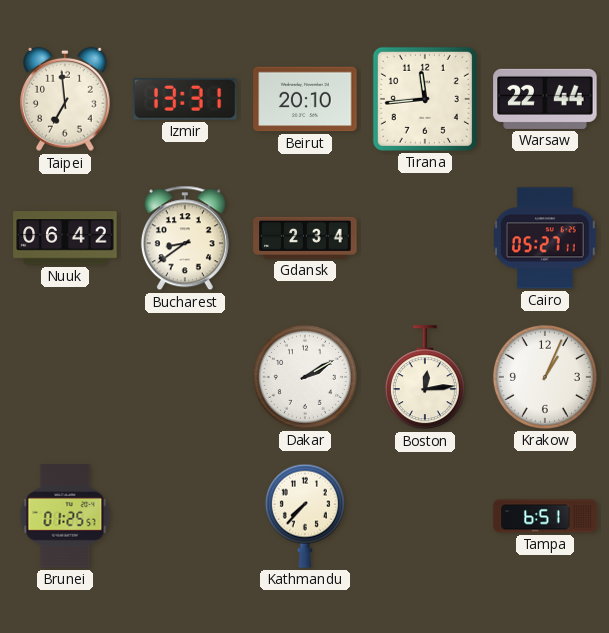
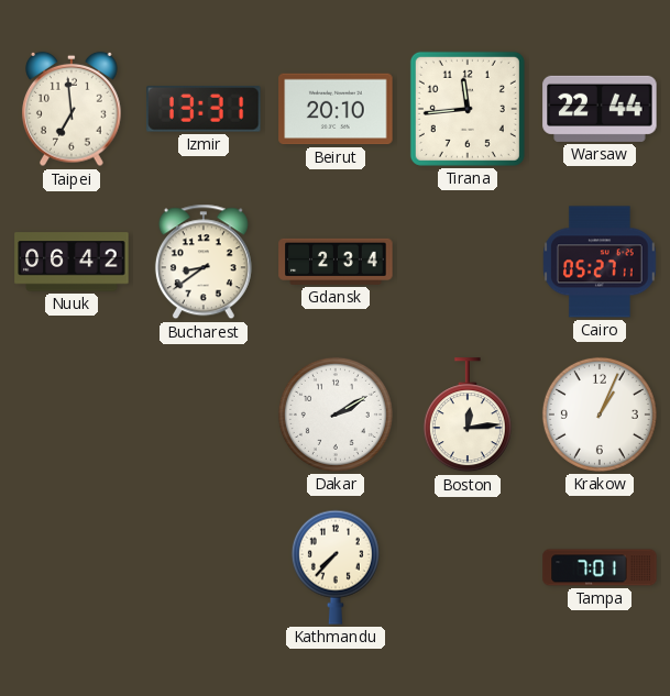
Brunei: 01:25 -> none (65, 516)
Tampa: 6:51 -> 7:01 (600, 567)
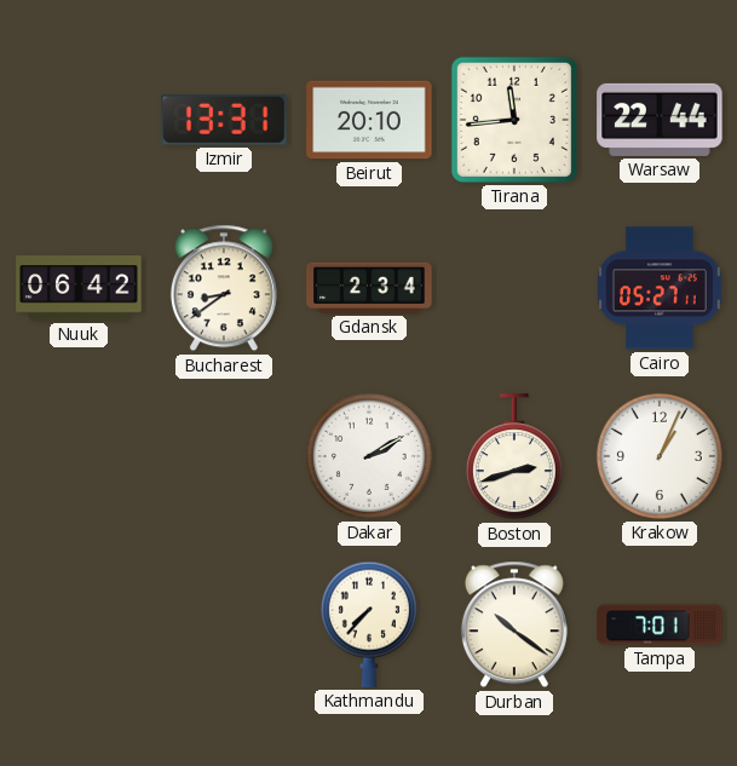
Taipei: 6:59 -> none (73, 109)
Boston: 12:14 -> 2:42 (514, 457)
Durban: none -> 10:21 (514, 624)
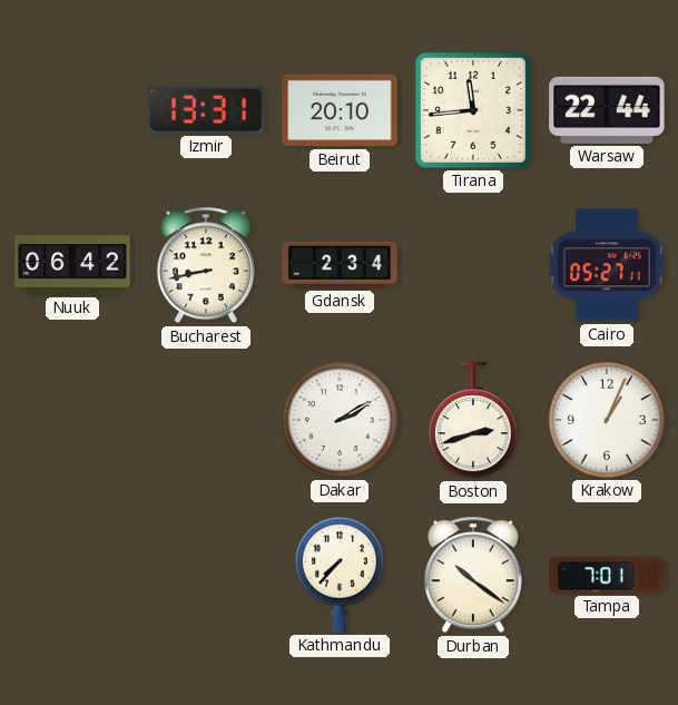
Bucharest: 8:39 -> 8:43 (206, 265)
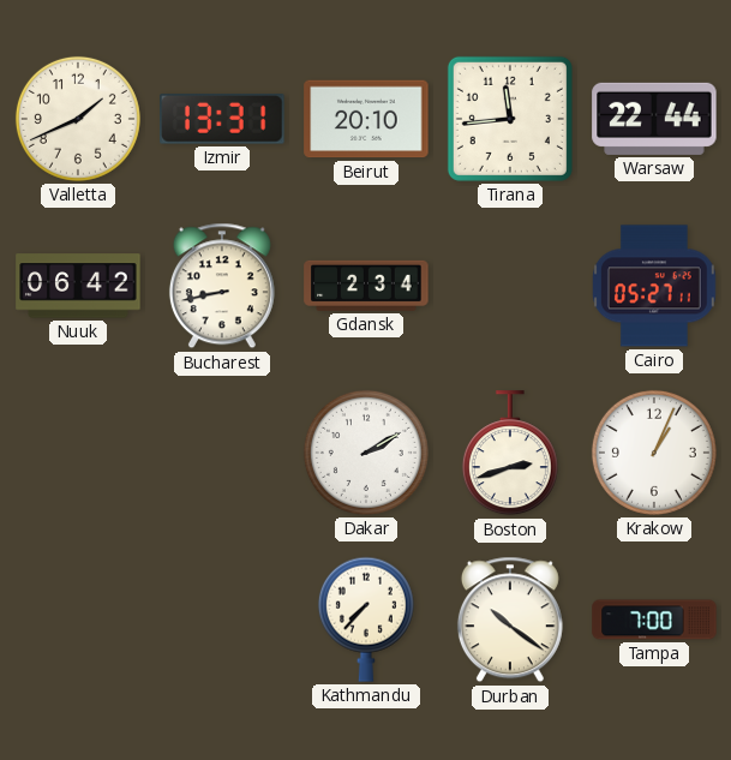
Valletta: none -> 1:41 (78, 119)
Tampa: 7:01 -> 7:00 (654, 620)
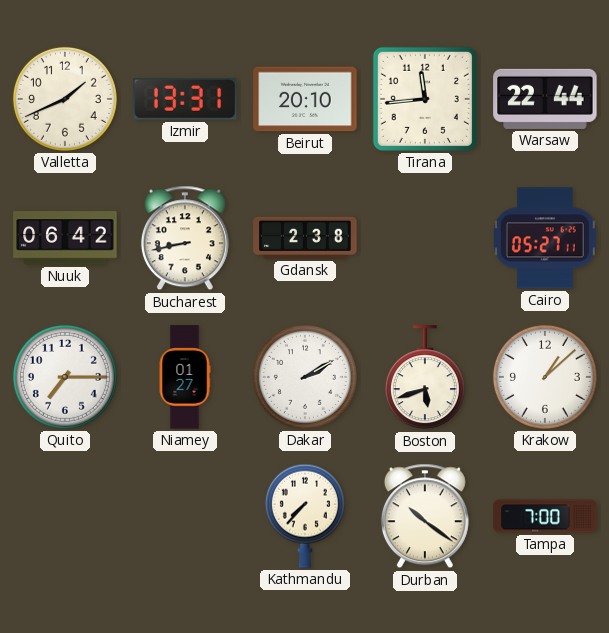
Gdansk: 2:34 -> 2:38 (305, 238)
Quito: none -> 7:15 (65, 377)
Niamey: none -> 01:27 (185, 377)
Boston: 2:42 -> 5:42 (425, 378)
Krakow: 1:04 -> 1:08 (545, 377)
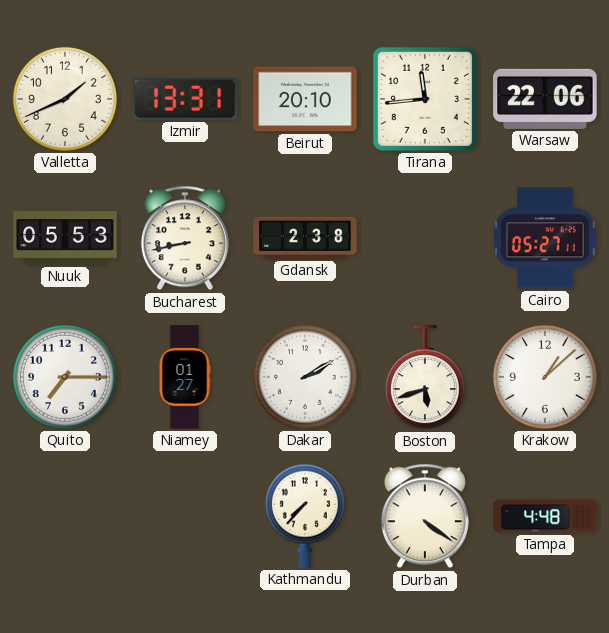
Warsaw: 22:44 -> 22:06 (545, 99)
Nuuk: 06:42 -> 05:53 (65, 238)
Durban: 10:21 -> 4:21 (425, 516)
Tampa: 7:00 -> 4:48 (545, 516)
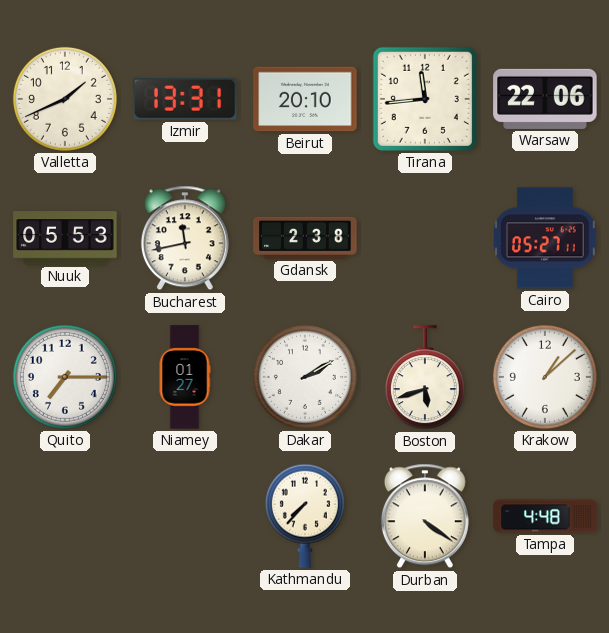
Bucharest: 8:43 -> 11:43 (185, 238)
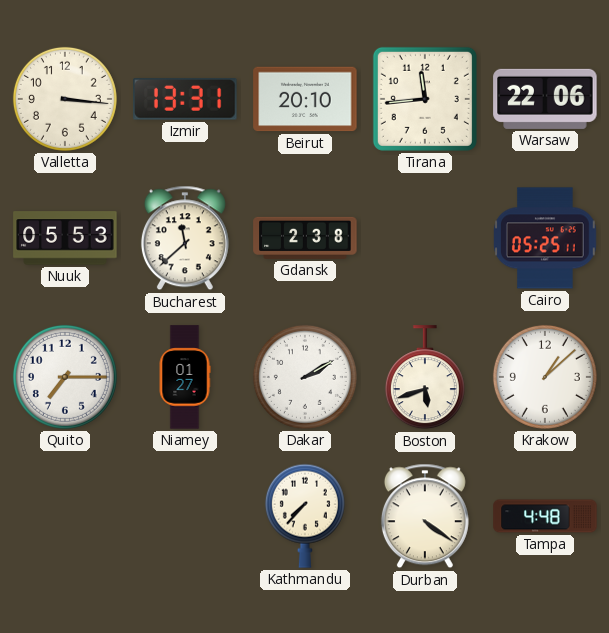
Valletta: 1:41 -> 3:16 (65, 99)
Bucharest: 11:43 -> 11:38 (185, 238)
Cairo: 05:27 -> 05:25 (546, 238)
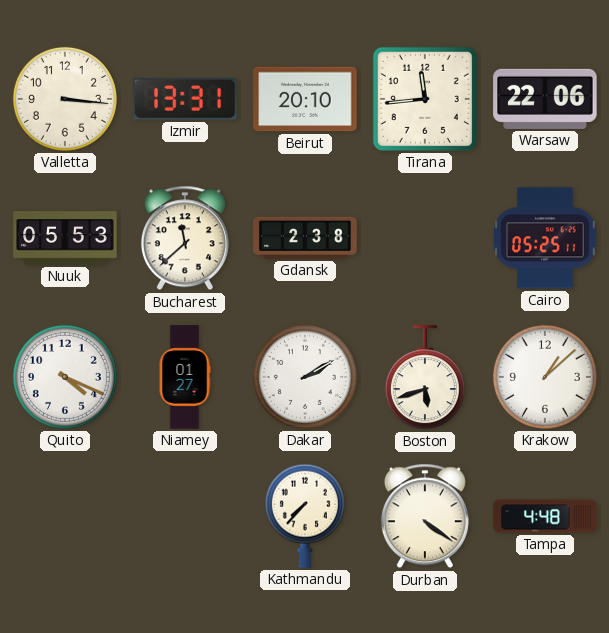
Quito: 7:15 -> 4:19 (65, 377)
